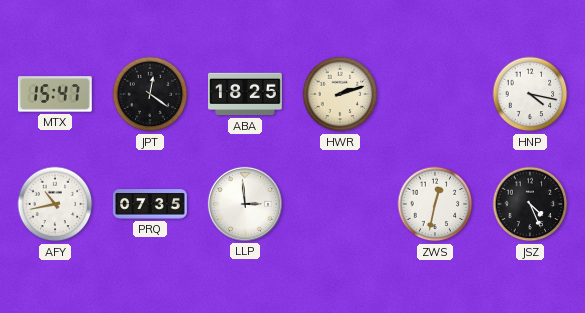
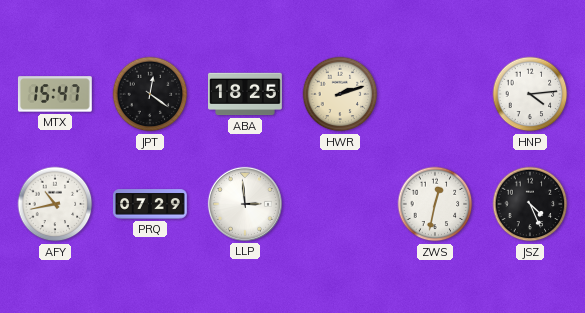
HNP: 4:17 -> 4:14 (530, 94)
PRQ: 07:35 -> 07:29 (151, 204)
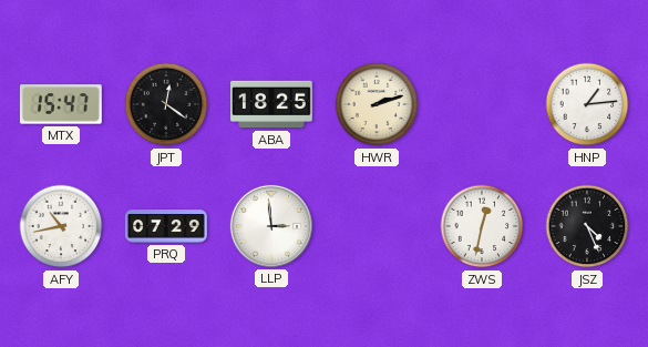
HNP: 4:14 -> 1:14 (587, 104)
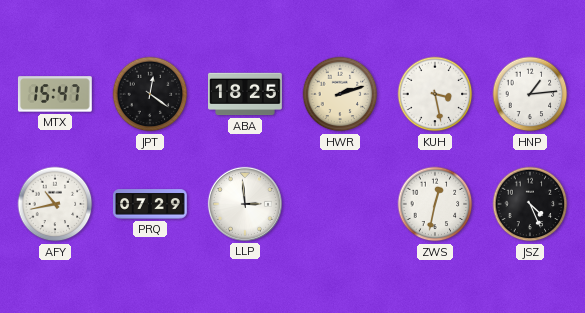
KUH: none -> 3:28 (435, 94)
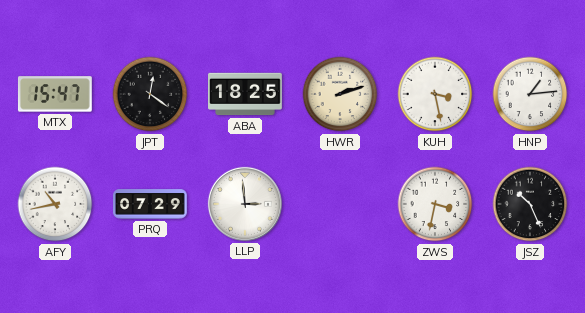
ZWS: 12:32 -> 3:32 (435, 204)
JSZ: 4:26 -> 10:26 (530, 204)
